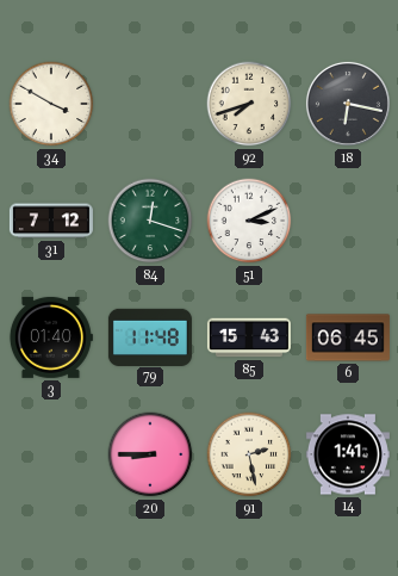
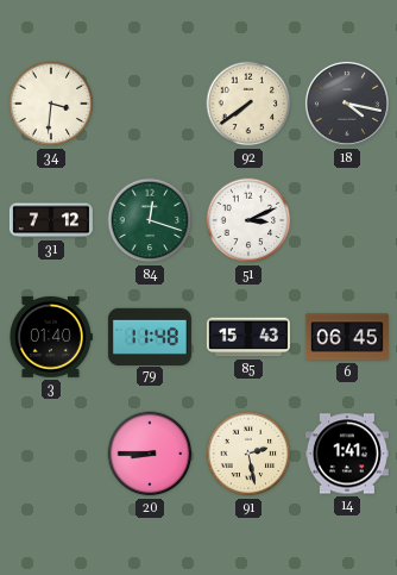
34: 3:50 -> 3:31 (51, 104)
92: 7:42 -> 7:39 (248, 104)
18: 6:17 -> 4:17 (347, 104)
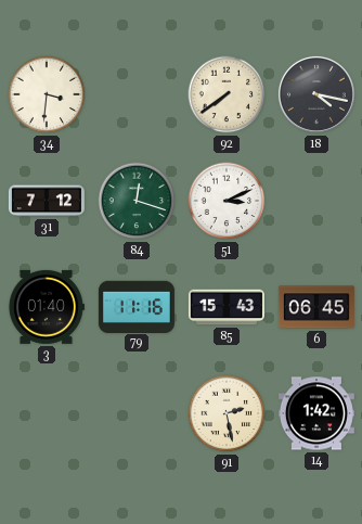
79: 11:48 -> 11:16 (137, 306)
20: 8:45 -> none (150, 454)
14: 1:41 -> 1:42 (316, 413)
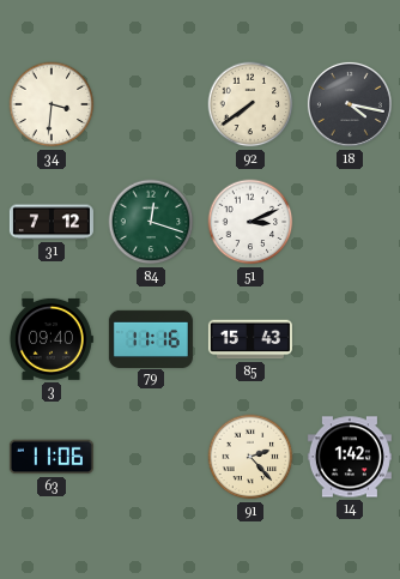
3: 01:40 -> 09:40 (50, 339)
6: 06:45 -> none (316, 307)
63: none -> 11:06 (51, 457)
91: 2:28 -> 2:23 (250, 457)
